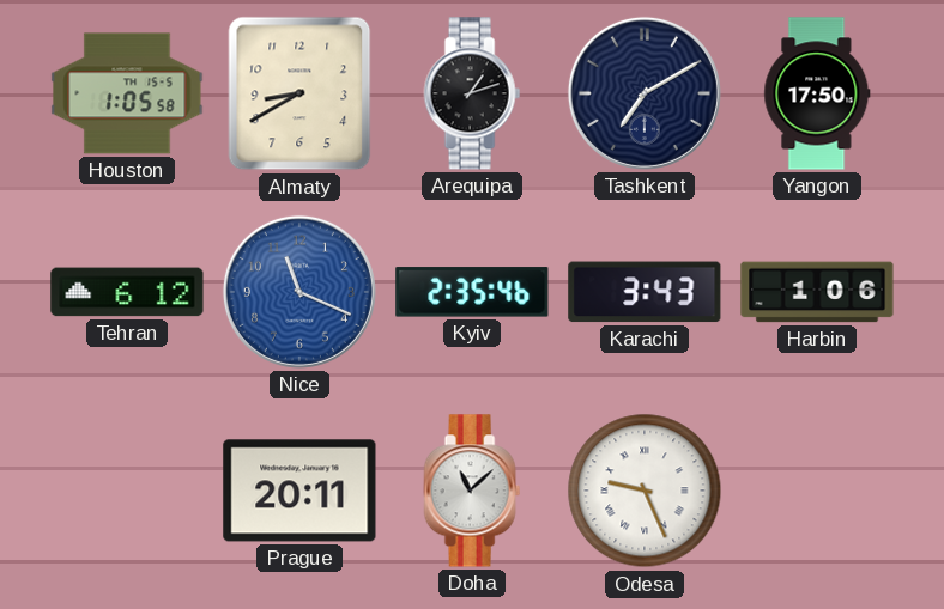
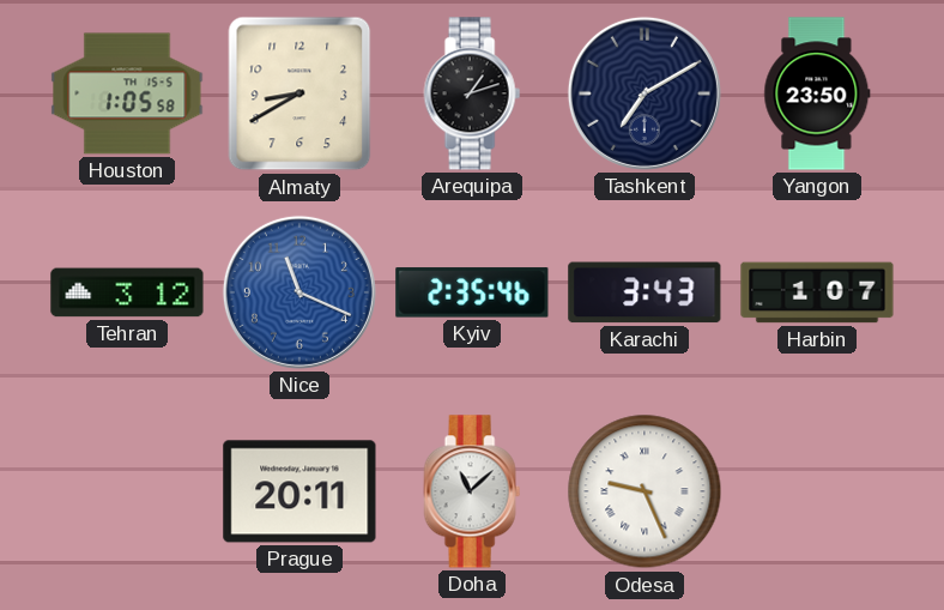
Yangon: 17:50 -> 23:50 (817, 93)
Tehran: 6:12 -> 3:12 (127, 292)
Harbin: 1:06 -> 1:07 (817, 292)
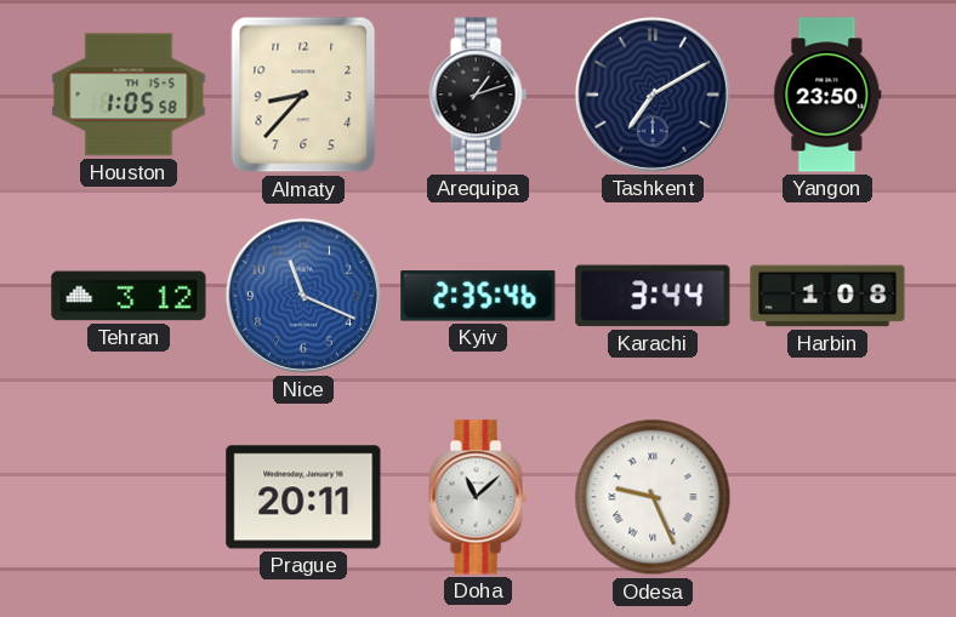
Almaty: 8:40 -> 8:37 (303, 95)
Karachi: 3:43 -> 3:44 (653, 296)
Harbin: 1:07 -> 1:08 (827, 296)
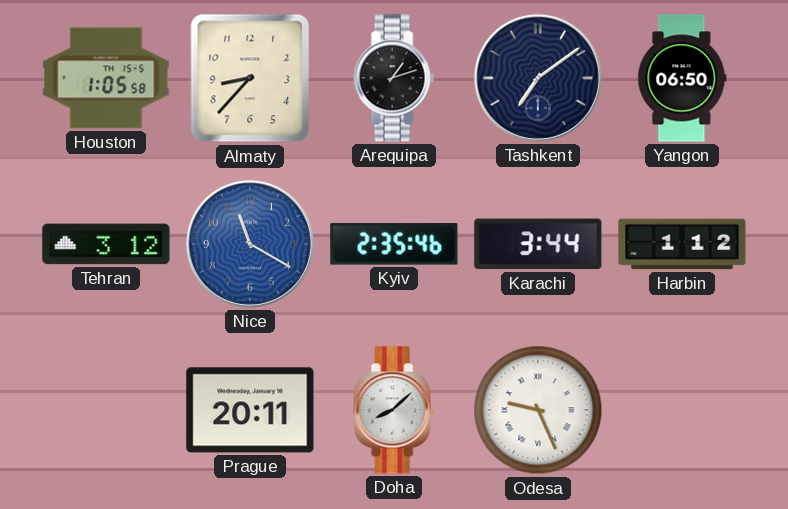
Tashkent: 7:10 -> 7:09 (538, 78)
Yangon: 23:50 -> 06:50 (682, 78)
Nice: 11:19 -> 11:20 (250, 244)
Harbin: 1:08 -> 1:12 (682, 244)
Doha: 11:08 -> 8:08 (394, 410)
